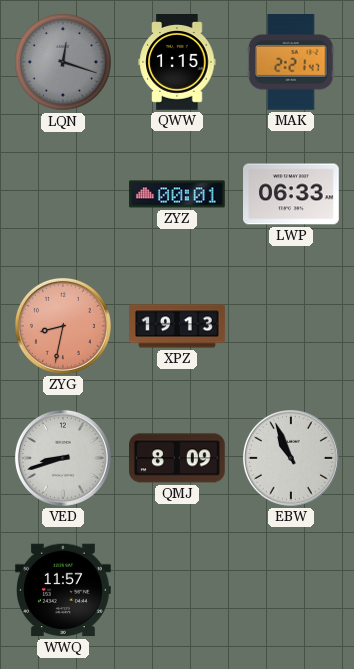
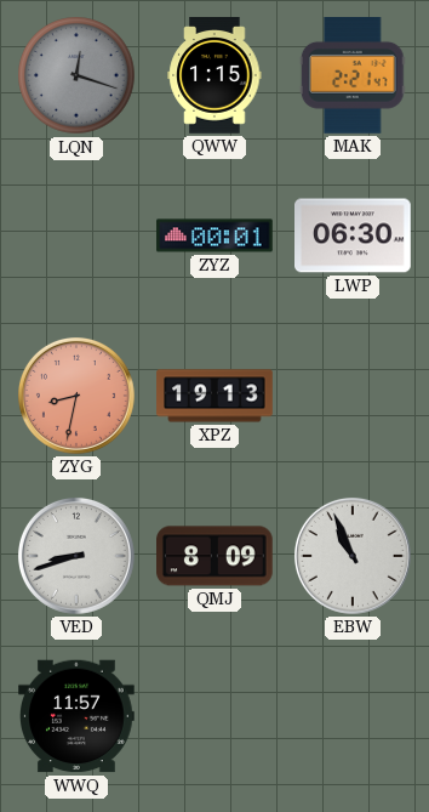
LWP: 06:33 -> 06:30 (354, 235)
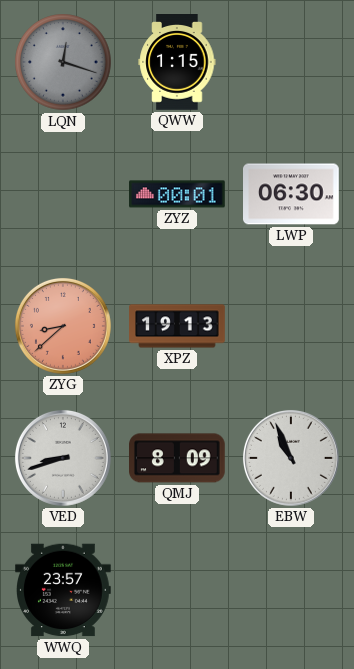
MAK: 2:21 -> none (353, 76)
ZYG: 8:32 -> 8:38 (63, 326)
WWQ: 11:57 -> 23:57 (64, 590)
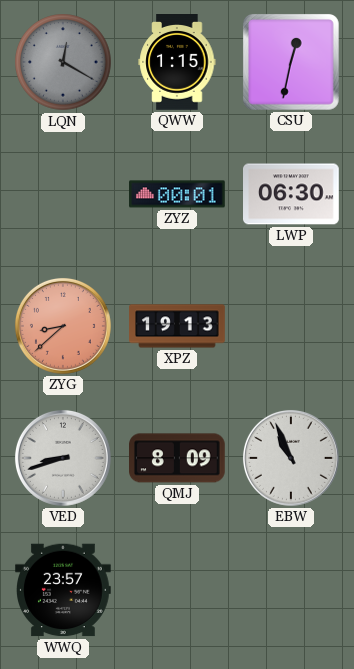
LQN: 12:18 -> 12:20 (63, 62)
CSU: none -> 12:32 (291, 62)
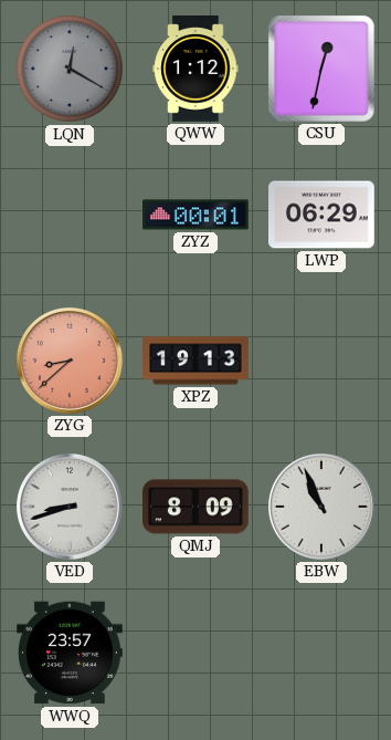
QWW: 1:15 -> 1:12 (196, 69)
LWP: 06:30 -> 06:29 (323, 215)
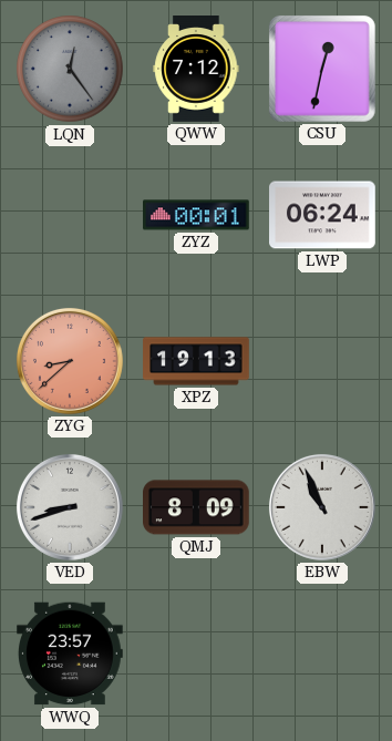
LQN: 12:20 -> 12:24 (70, 69)
QWW: 1:12 -> 7:12 (196, 69)
LWP: 06:29 -> 06:24 (323, 215)
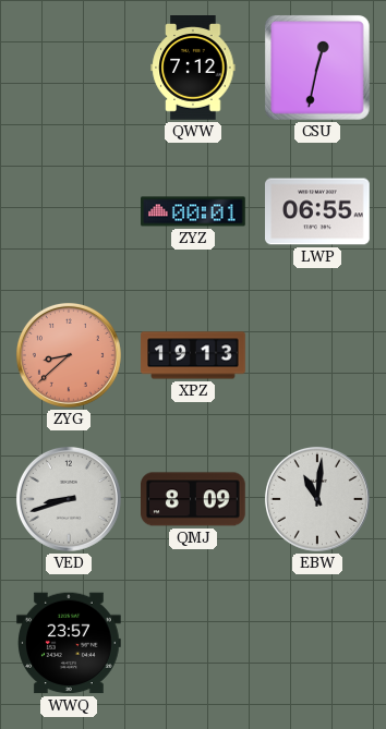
LQN: 12:24 -> none (70, 69)
LWP: 06:24 -> 06:55 (318, 211)
EBW: 10:56 -> 11:01 (317, 499)
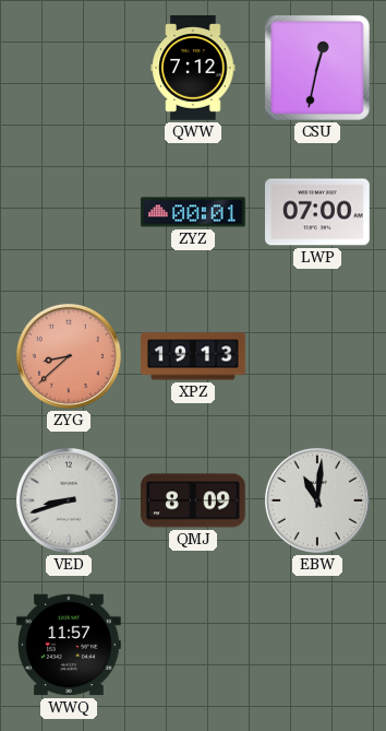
LWP: 06:55 -> 07:00 (318, 212)
WWQ: 23:57 -> 11:57 (70, 645)
